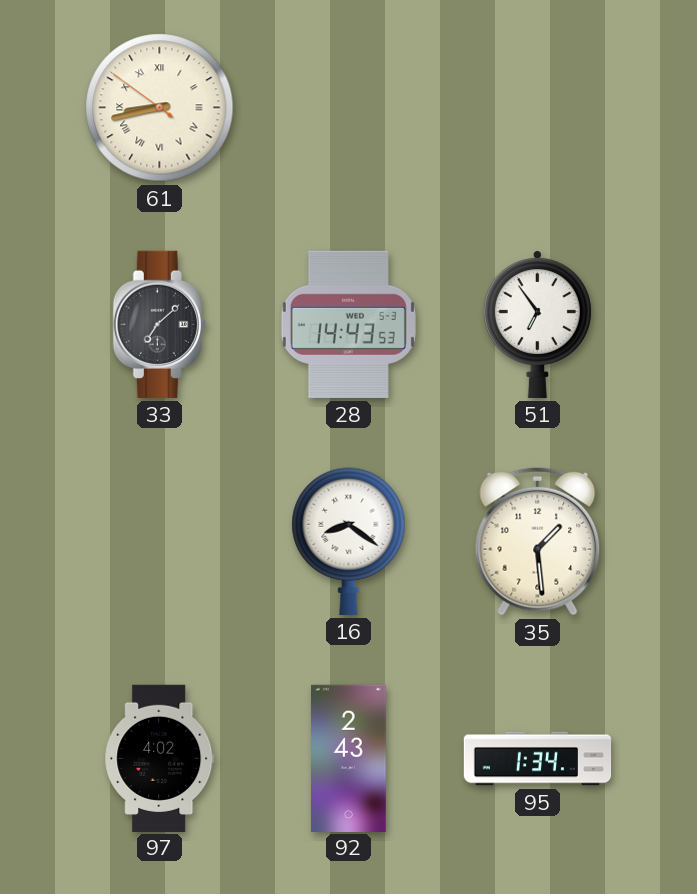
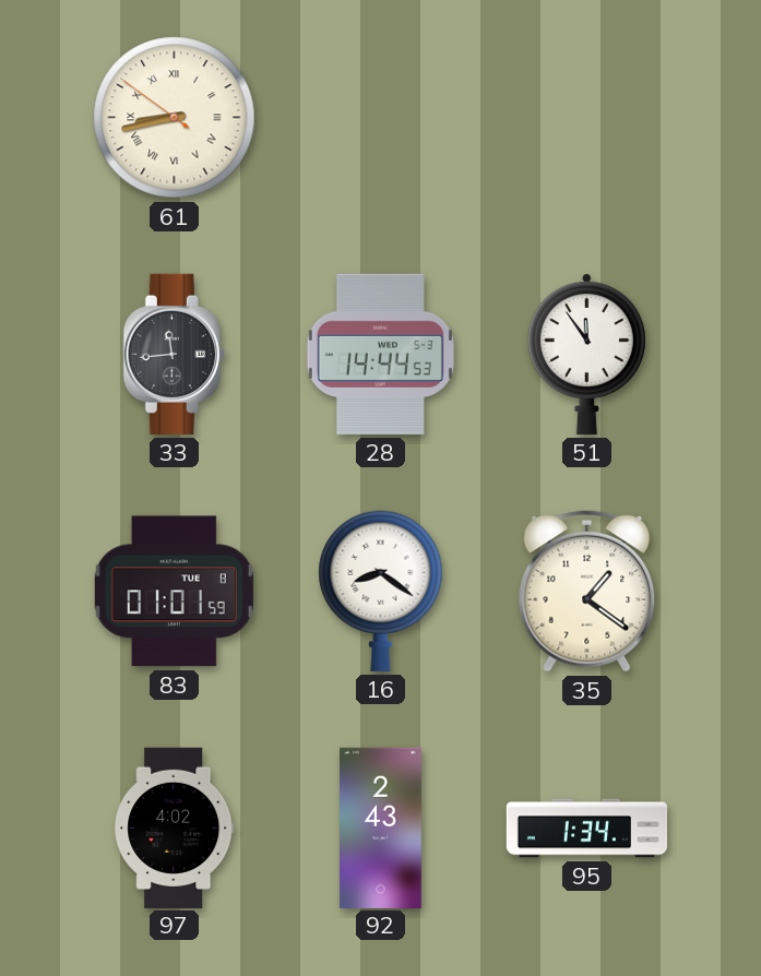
33: 7:08 -> 11:44 (174, 354)
28: 14:43 -> 14:44 (380, 354)
51: 6:54 -> 11:54 (586, 355)
83: none -> 01:01 (174, 592)
35: 1:29 -> 1:21 (587, 591)
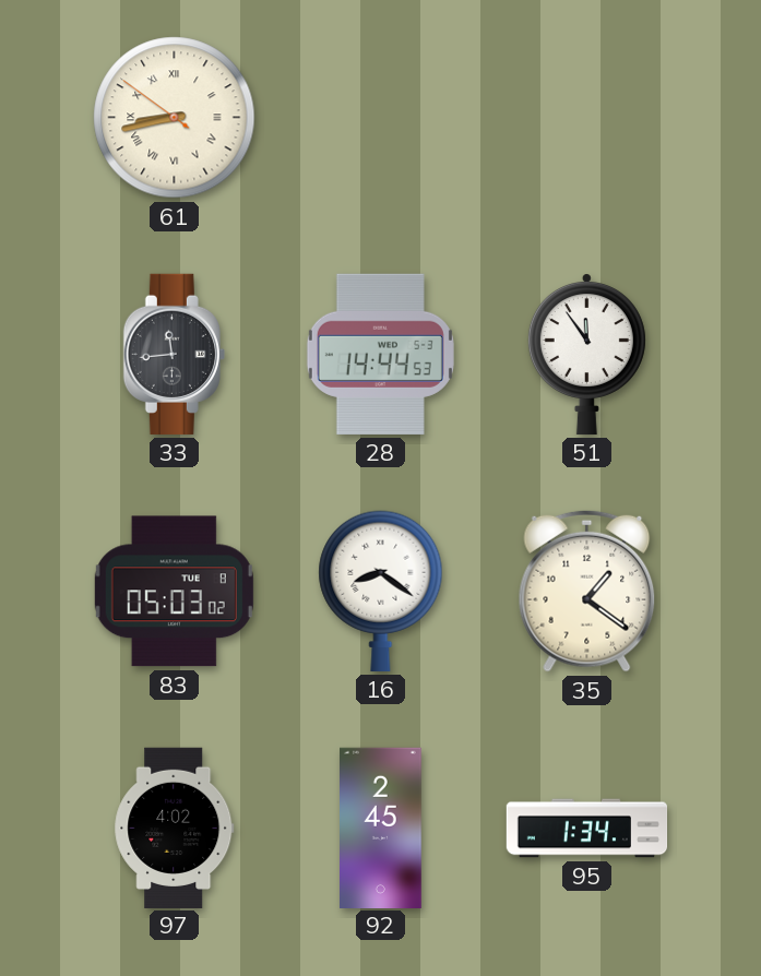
83: 01:01 -> 05:03 (174, 592)
92: 2:43 -> 2:45 (381, 828)
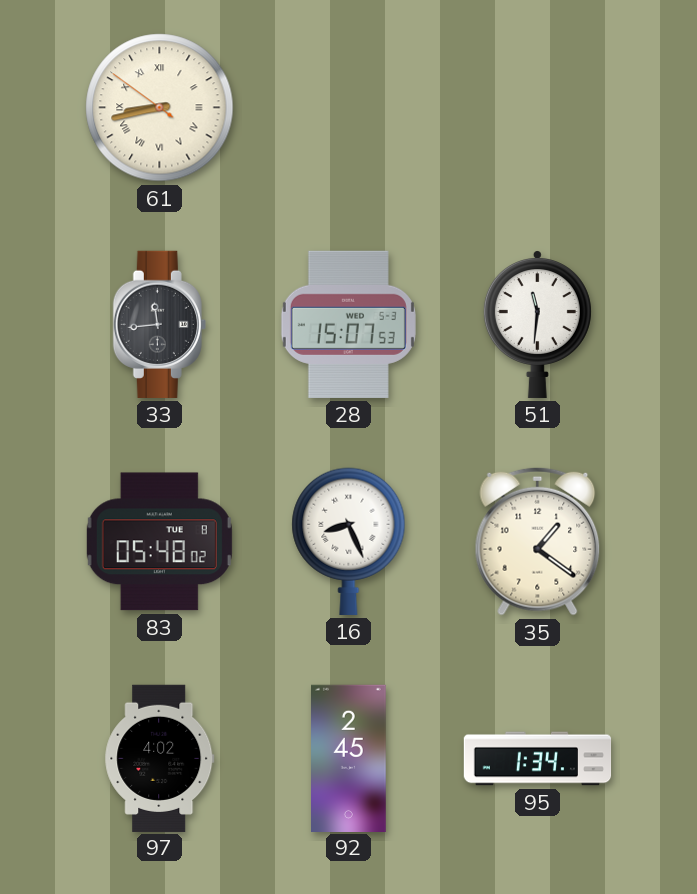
28: 14:44 -> 15:07 (348, 324)
51: 11:54 -> 11:31 (537, 325)
83: 05:03 -> 05:48 (159, 542)
16: 8:21 -> 8:26 (349, 541)
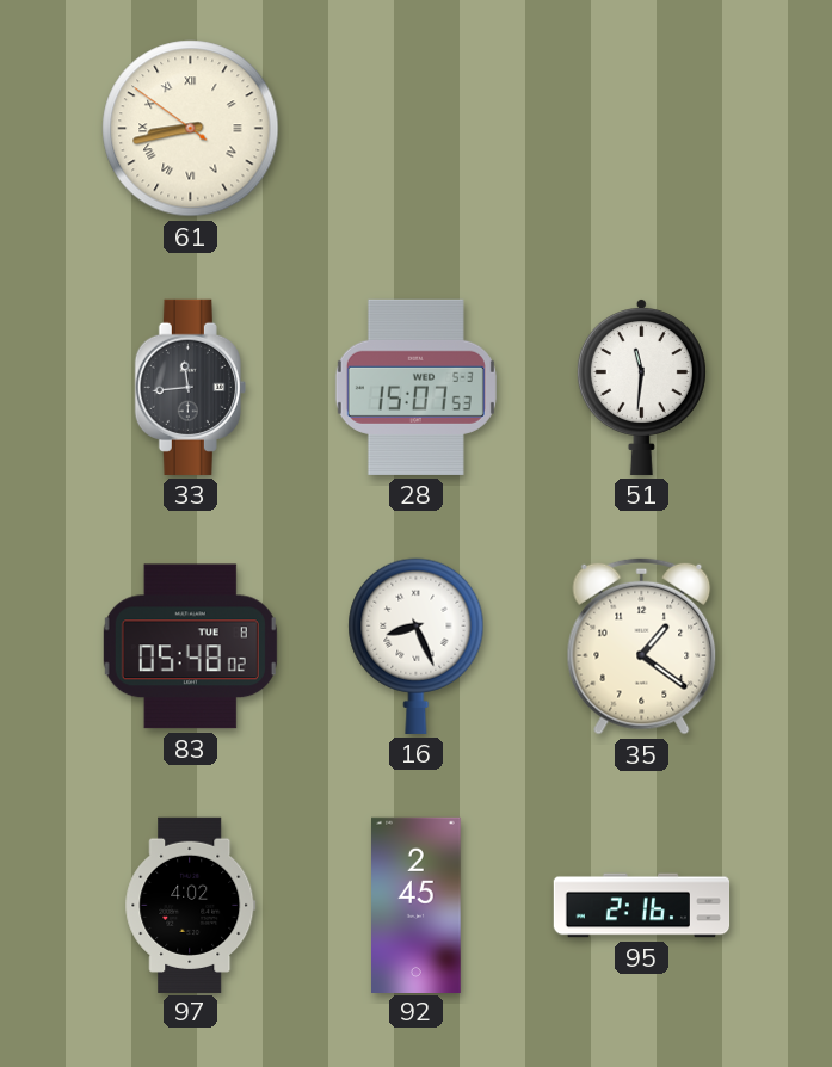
95: 1:34 -> 2:16 (642, 906)
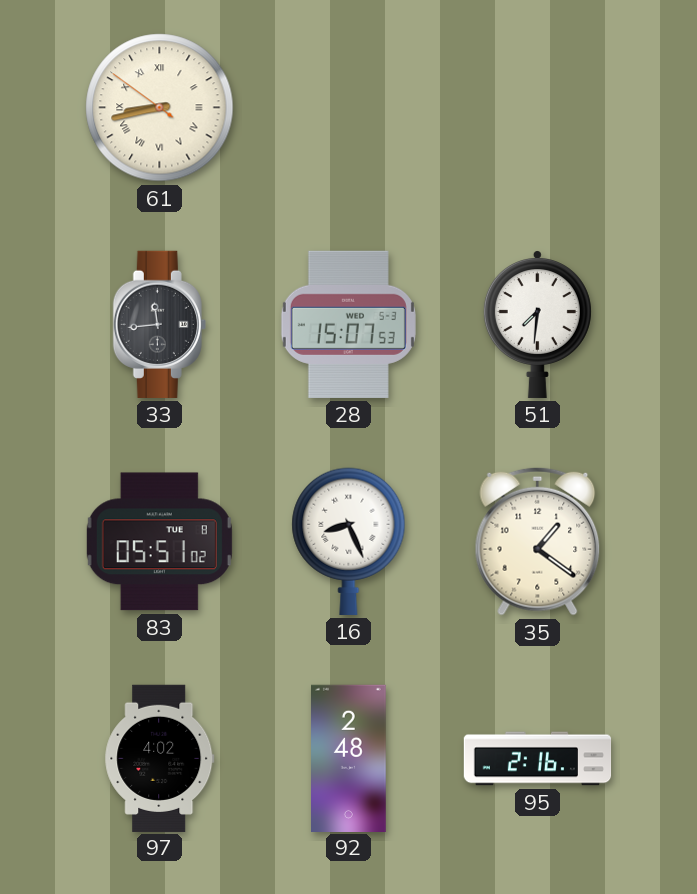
51: 11:31 -> 7:31 (537, 325)
83: 05:48 -> 05:51 (159, 542)
92: 2:45 -> 2:48 (349, 758)
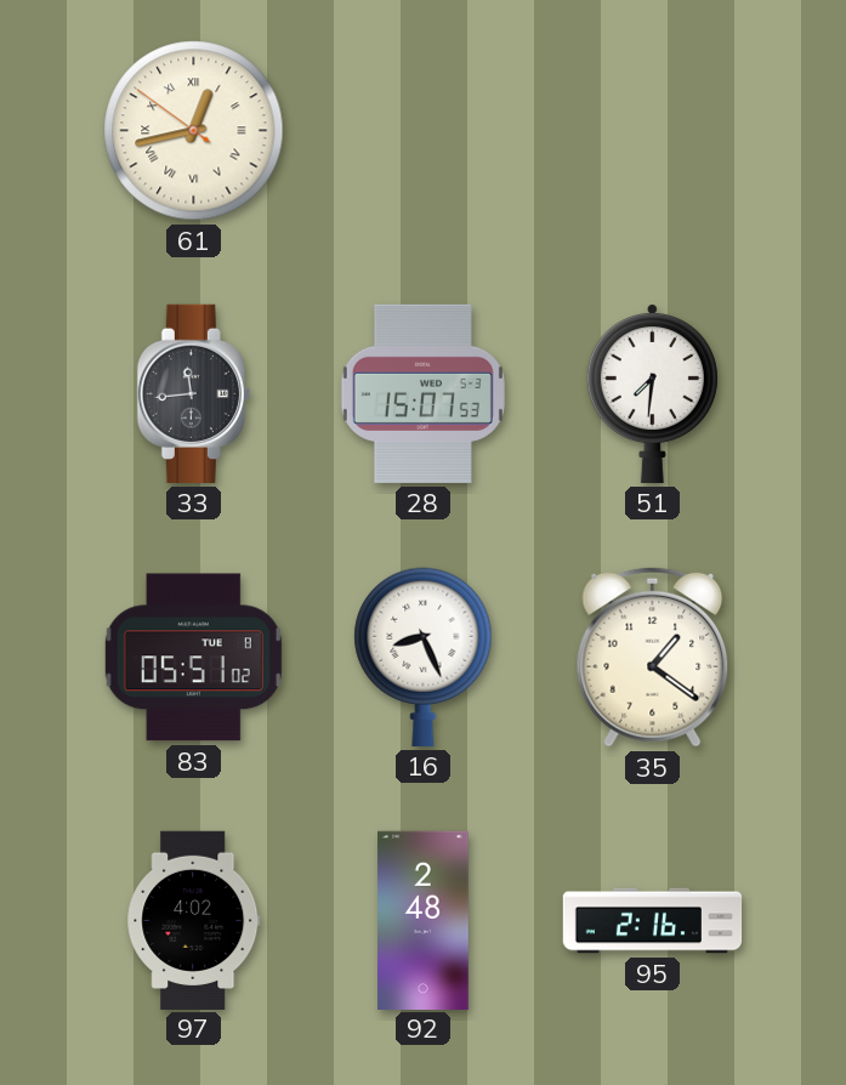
61: 8:42 -> 12:42 (194, 131)
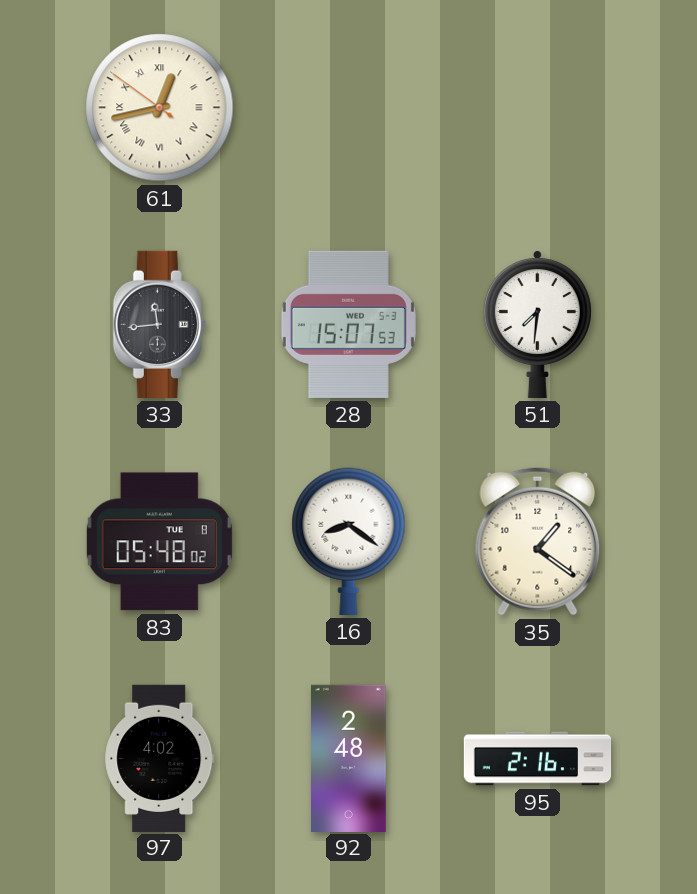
83: 05:51 -> 05:48 (159, 542)
16: 8:26 -> 8:21 (349, 541)
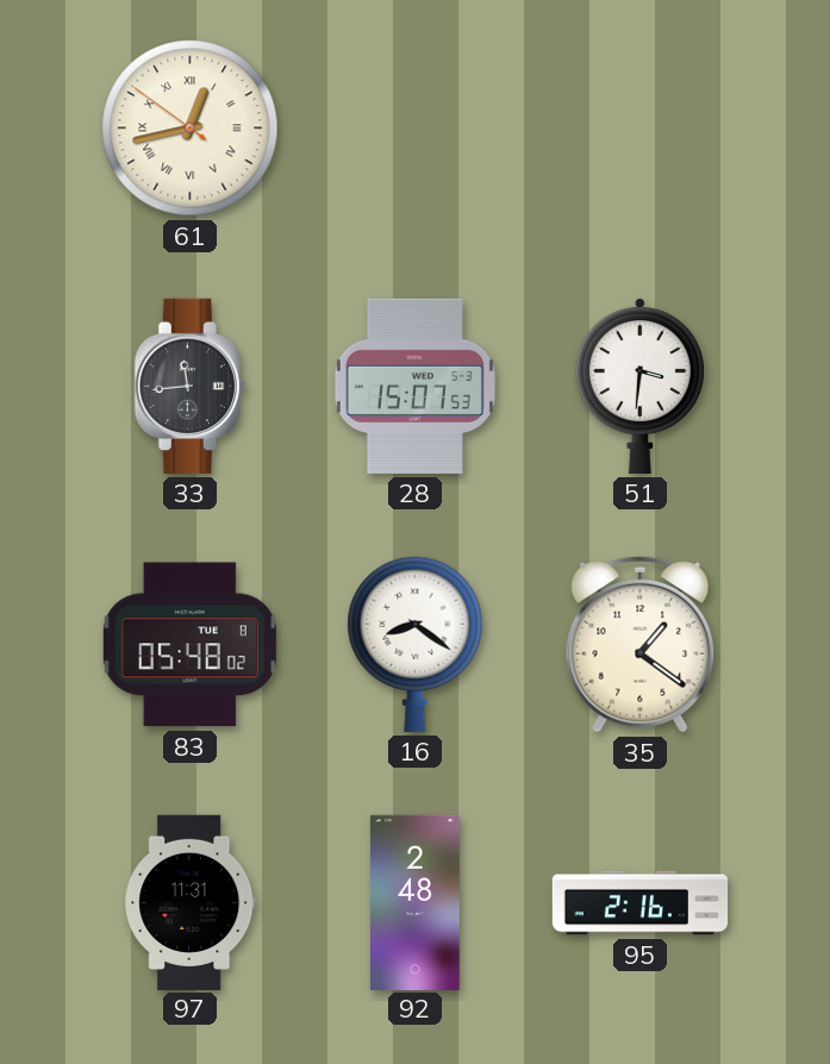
51: 7:31 -> 3:31 (639, 387)
97: 4:02 -> 11:31 (191, 902)
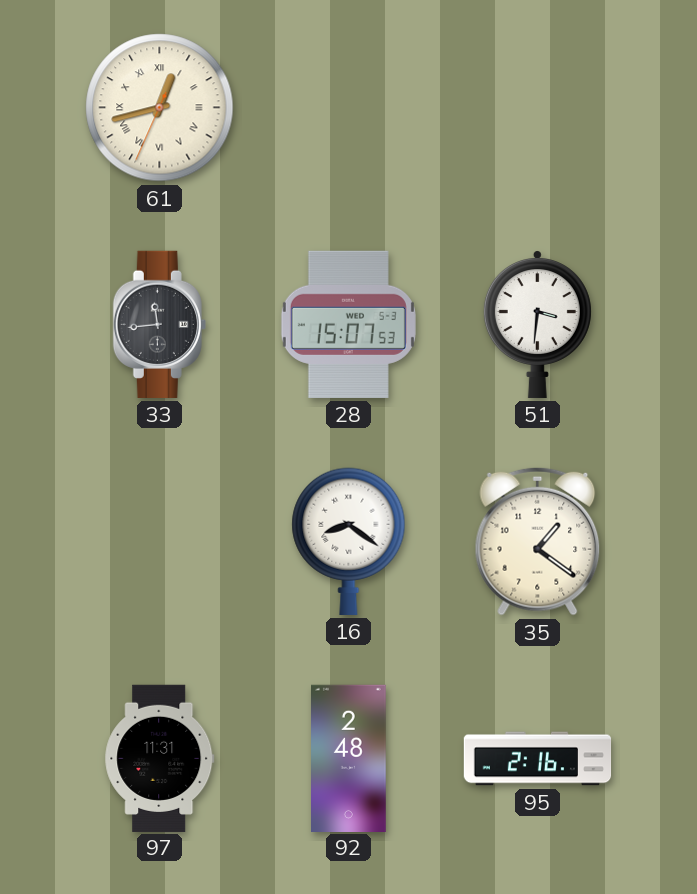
61: 12:42:51 -> 12:42:34 (160, 108)
83: 05:48 -> none (189, 645)
